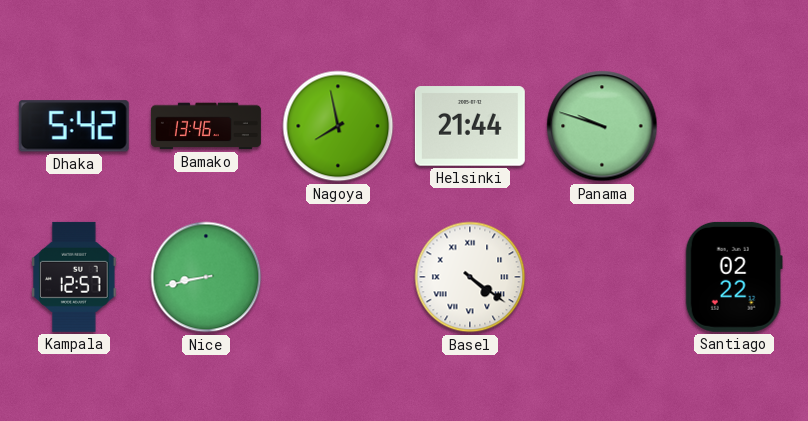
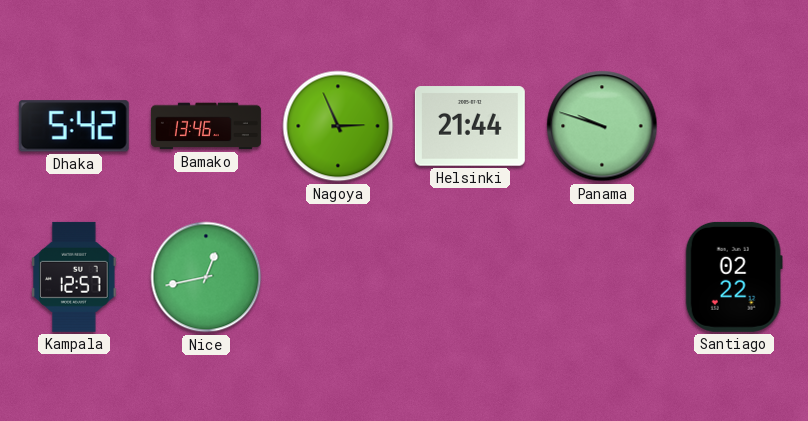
Nagoya: 7:58 -> 2:56 (338, 126)
Nice: 8:43 -> 12:43 (206, 277)
Basel: 4:21 -> none (470, 277)
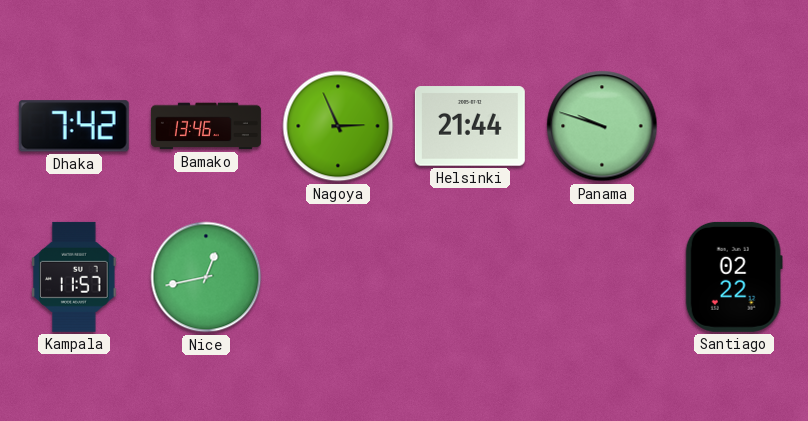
Dhaka: 5:42 -> 7:42 (74, 126)
Kampala: 12:57 -> 11:57 (74, 277)
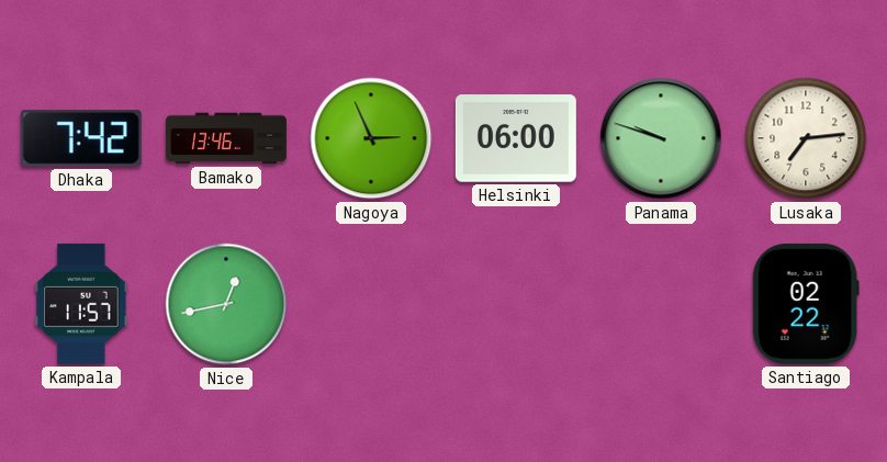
Helsinki: 21:44 -> 06:00 (516, 138)
Lusaka: none -> 7:14 (806, 138)
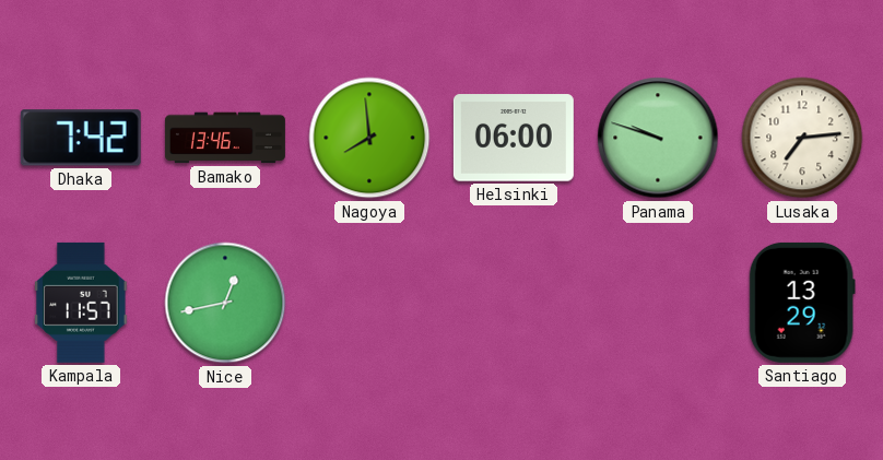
Nagoya: 2:56 -> 7:59 (369, 138)
Santiago: 02:22 -> 13:29 (802, 303)
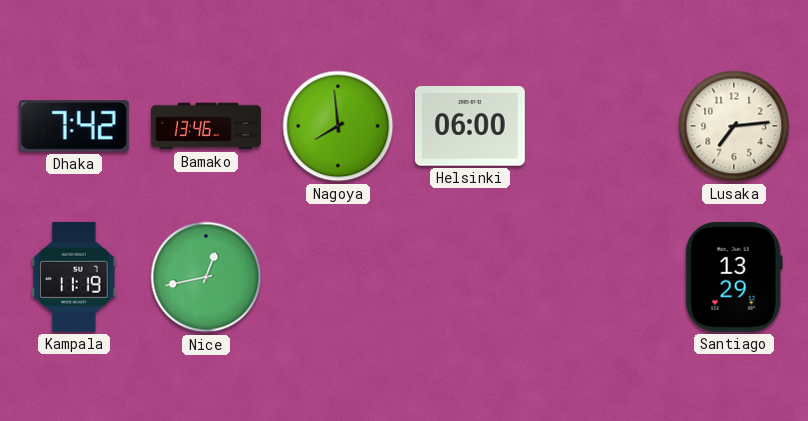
Panama: 9:48 -> none (658, 138)
Kampala: 11:57 -> 11:19 (74, 277)
